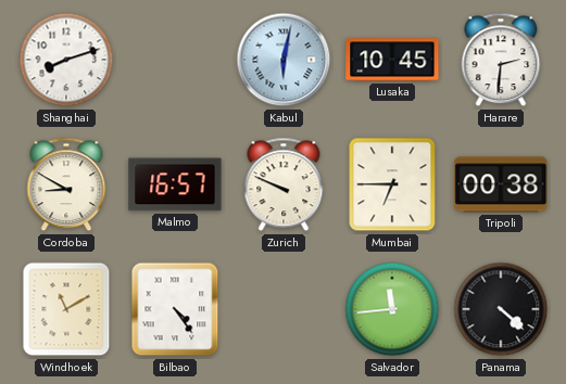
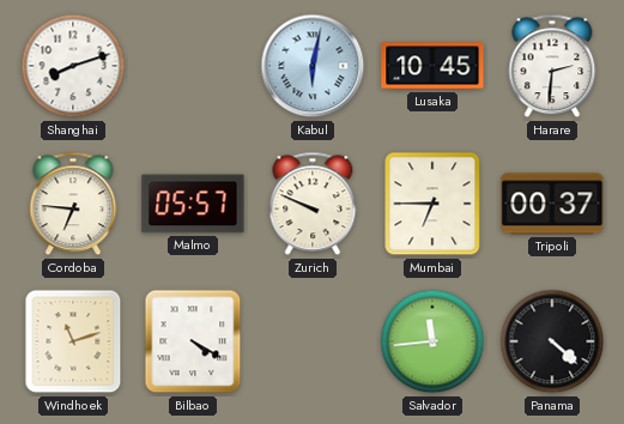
Cordoba: 8:50 -> 6:46 (73, 204)
Malmo: 16:57 -> 05:57 (193, 204)
Tripoli: 00:38 -> 00:37 (552, 204)
Windhoek: 11:10 -> 11:12 (73, 341)
Bilbao: 4:24 -> 4:20 (193, 341)
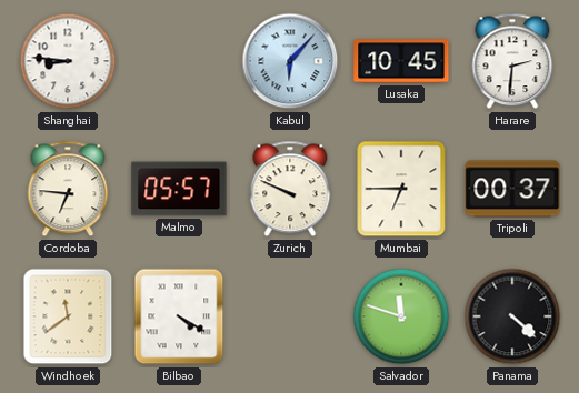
Shanghai: 8:12 -> 8:46 (68, 61)
Kabul: 6:02 -> 6:07 (290, 61)
Windhoek: 11:12 -> 11:39 (68, 316)
Salvador: 11:44 -> 11:48 (401, 316)
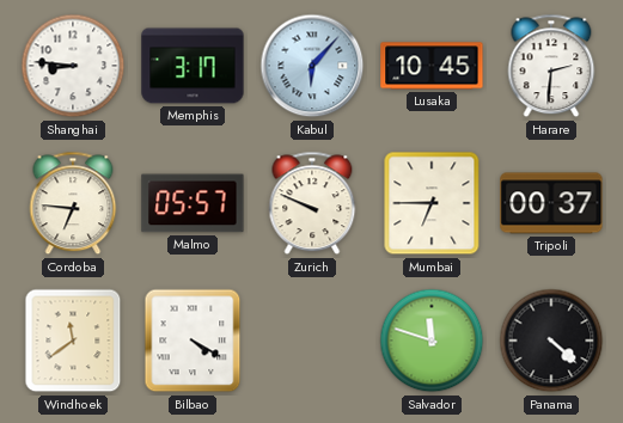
Memphis: none -> 3:17 (193, 66)
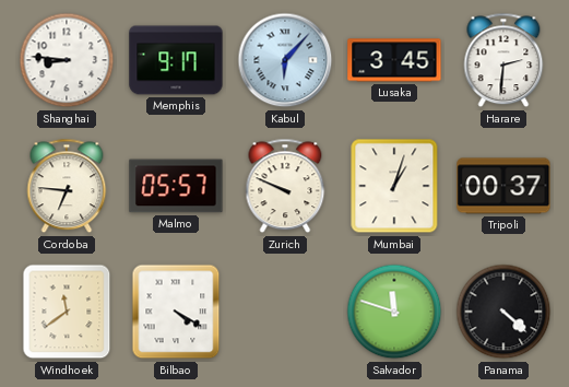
Memphis: 3:17 -> 9:17 (176, 60)
Lusaka: 10:45 -> 3:45 (394, 60)
Mumbai: 6:45 -> 1:03 (394, 186)
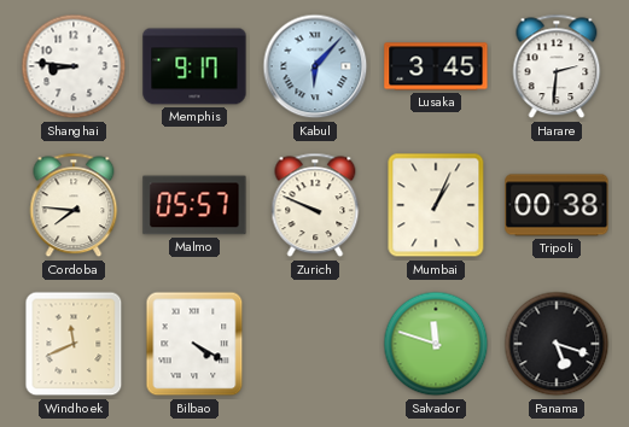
Cordoba: 6:46 -> 7:46 (74, 205)
Mumbai: 1:03 -> 1:04 (436, 205)
Tripoli: 00:37 -> 00:38 (557, 205)
Windhoek: 11:39 -> 11:41 (74, 344)
Panama: 4:22 -> 5:18 (557, 344)
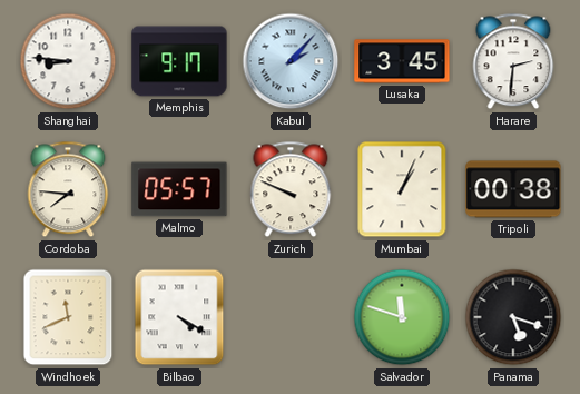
Kabul: 6:07 -> 2:07 (291, 61)
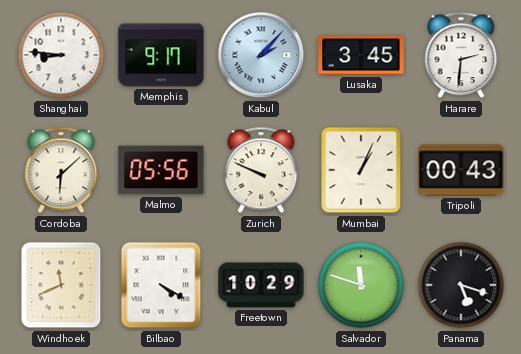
Cordoba: 7:46 -> 6:08 (61, 170)
Malmo: 05:57 -> 05:56 (161, 170)
Tripoli: 00:38 -> 00:43 (461, 170)
Freetown: none -> 10:29 (261, 285)
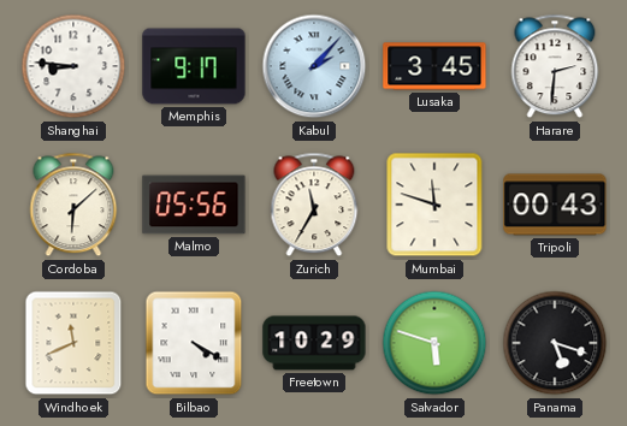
Zurich: 9:49 -> 11:35 (314, 205)
Mumbai: 1:04 -> 11:48 (434, 205)
Salvador: 11:48 -> 5:48 (434, 343)
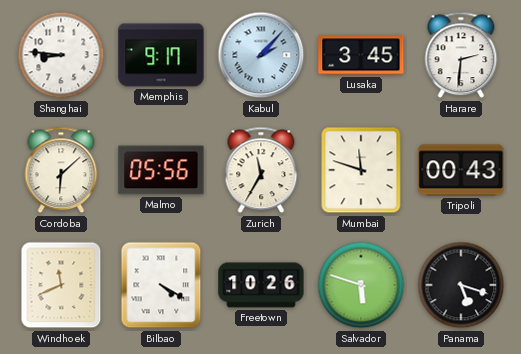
Freetown: 10:29 -> 10:26 (261, 285)
